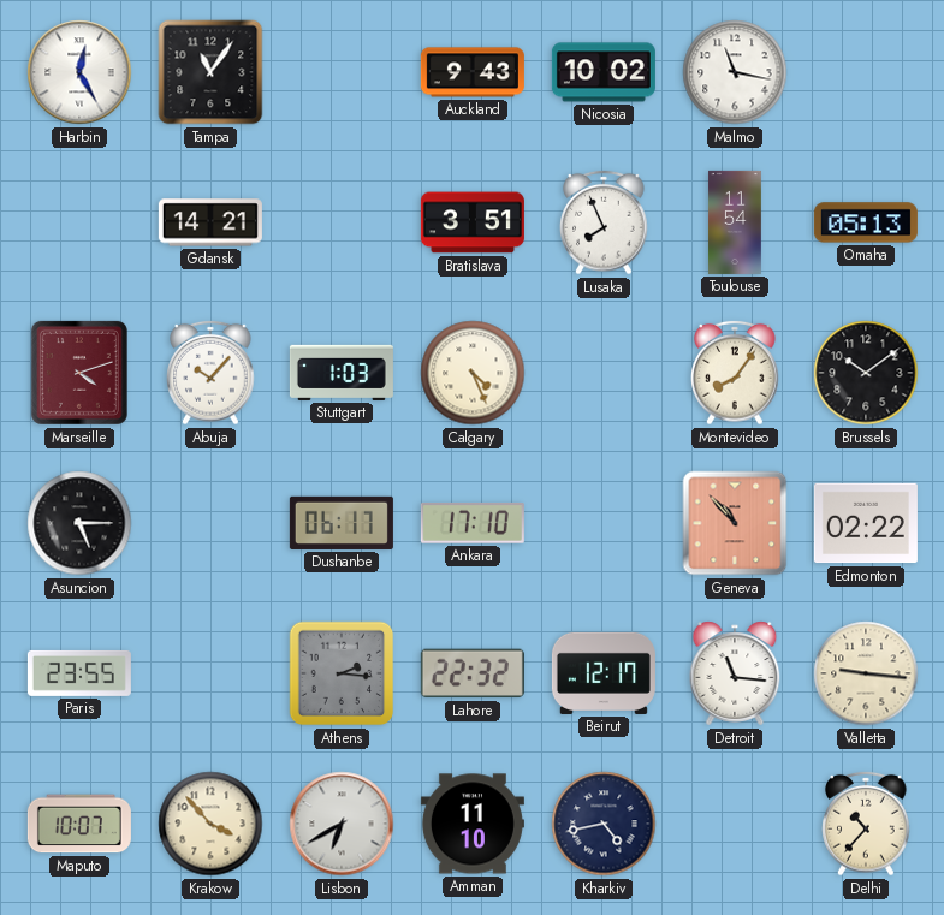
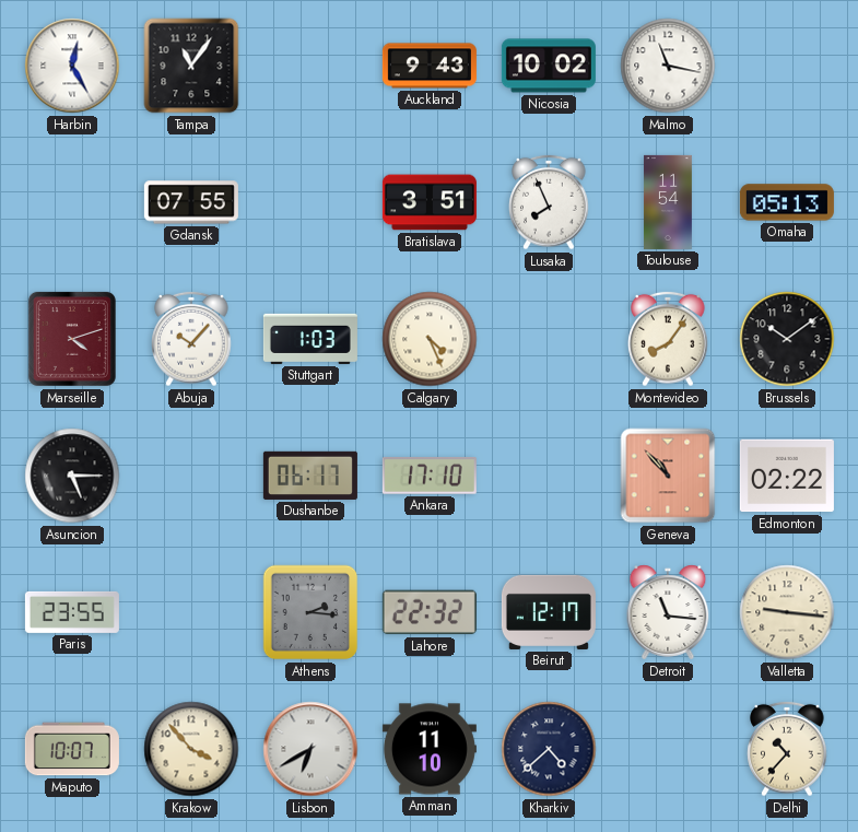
Gdansk: 14:21 -> 07:55 (191, 202)
Kharkiv: 4:43 -> 4:38 (549, 749)
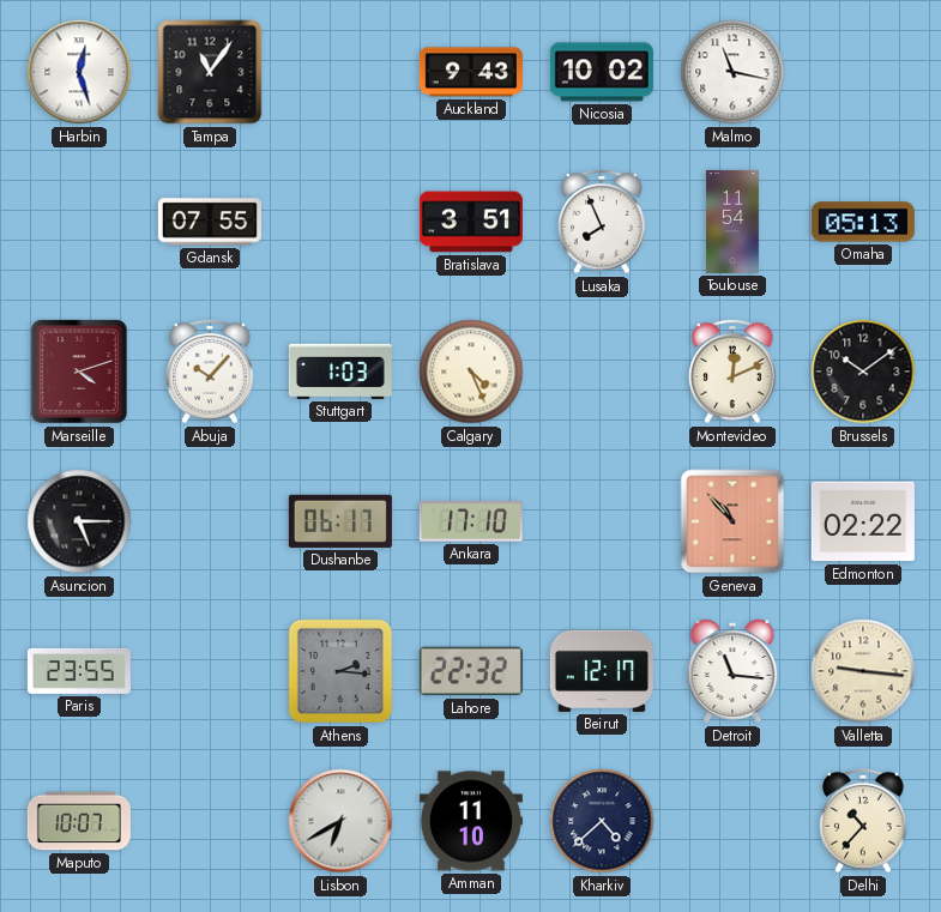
Harbin: 12:25 -> 12:27 (79, 72)
Montevideo: 8:06 -> 12:11 (732, 372)
Krakow: 3:53 -> none (191, 749)
